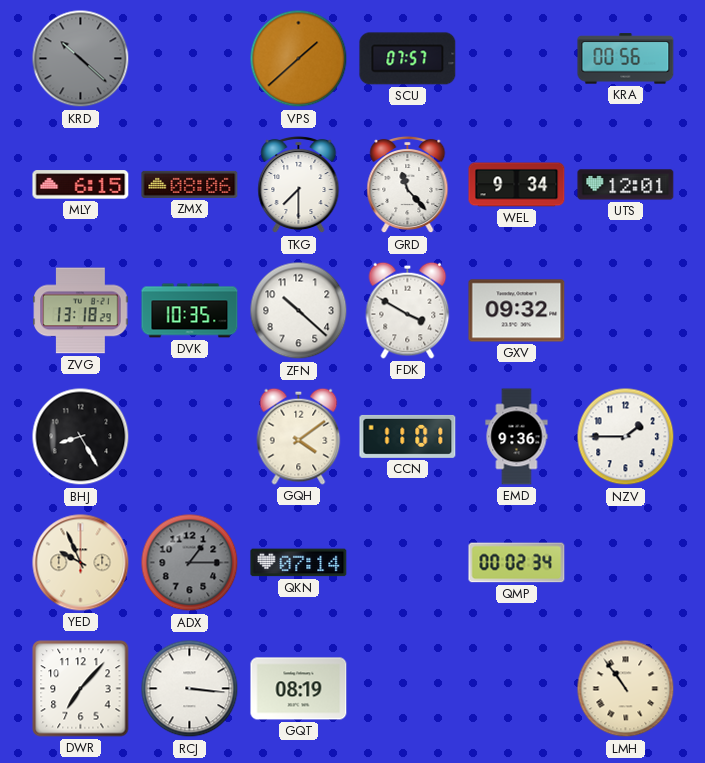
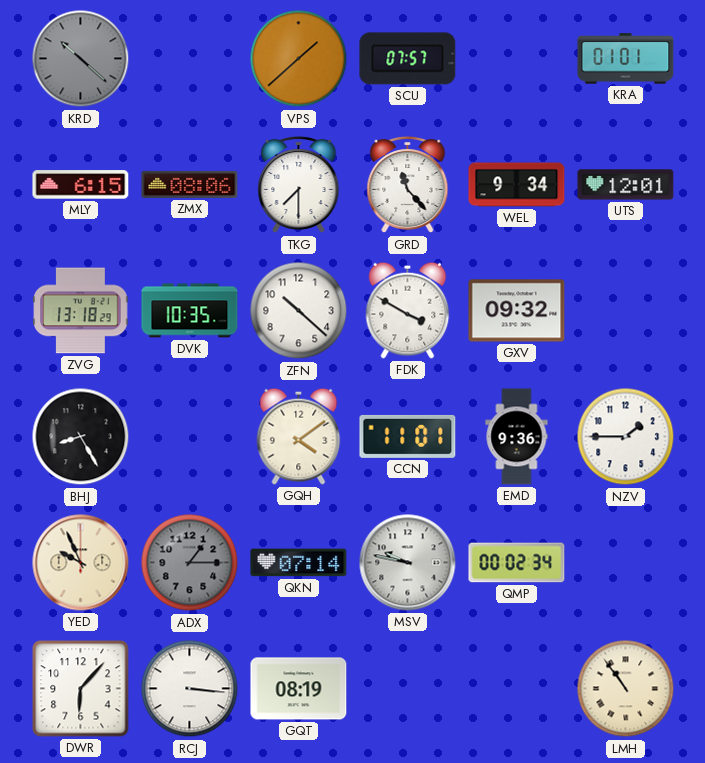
KRA: 00:56 -> 01:01 (626, 59)
MSV: none -> 9:47 (408, 563)
DWR: 7:07 -> 6:07 (81, 689)
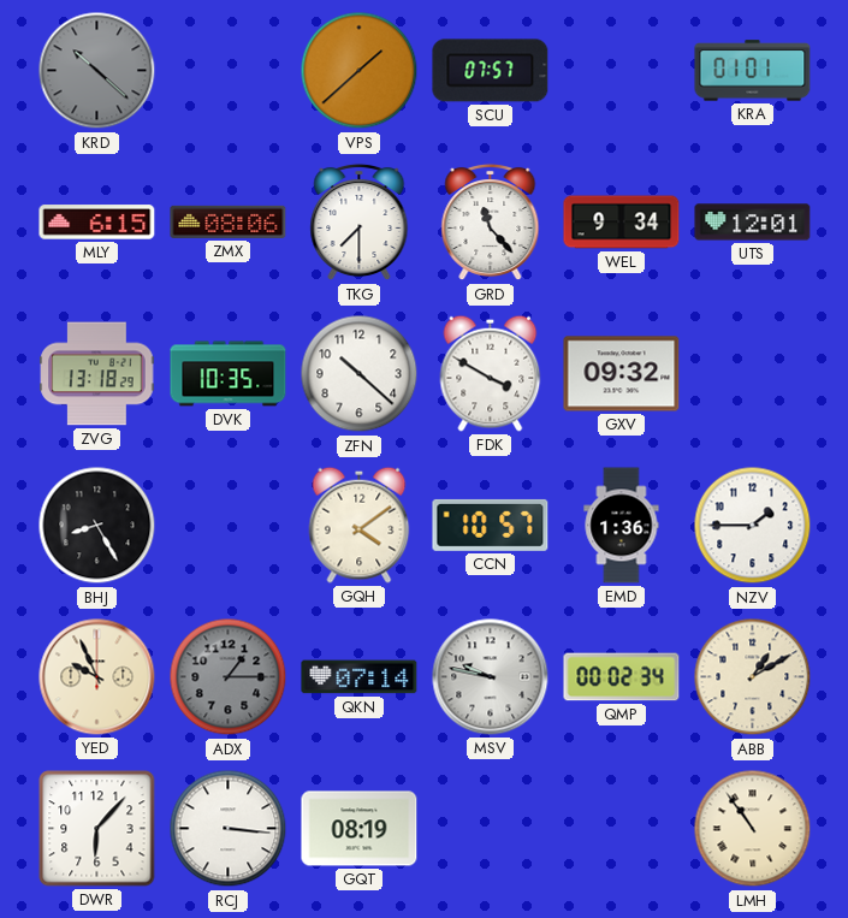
CCN: 11:01 -> 10:57 (491, 525)
EMD: 9:36 -> 1:36 (622, 526)
ABB: none -> 1:10 (753, 677)
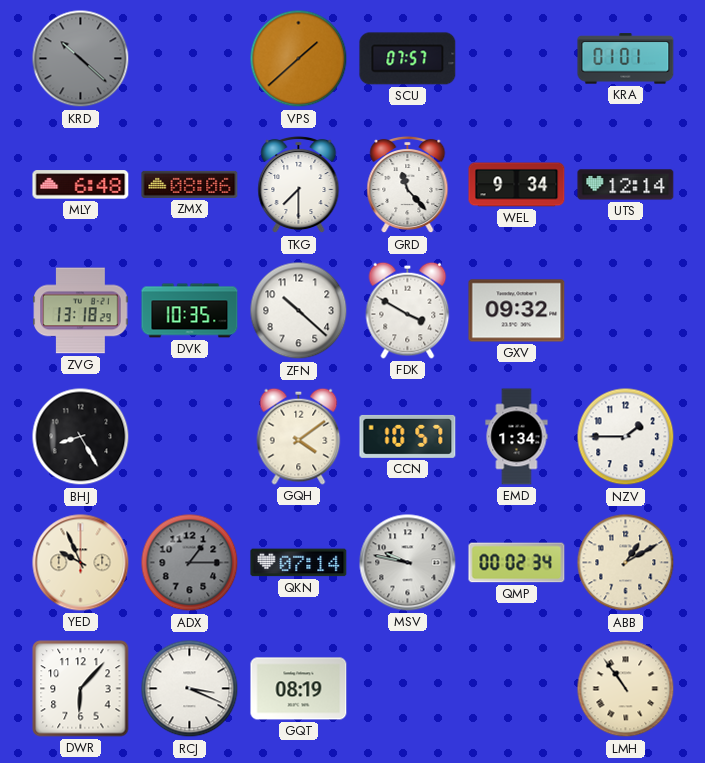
MLY: 6:15 -> 6:48 (81, 185)
UTS: 12:01 -> 12:14 (626, 185)
EMD: 1:36 -> 1:34 (517, 437)
RCJ: 3:16 -> 3:19 (190, 689)
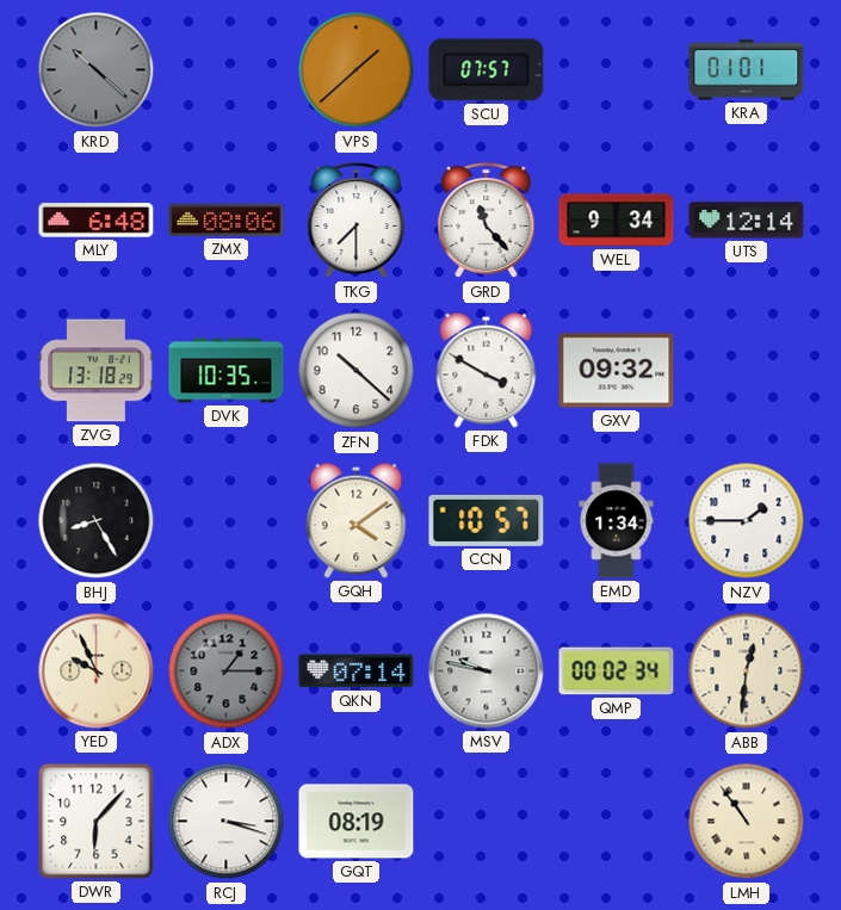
ABB: 1:10 -> 12:31 (747, 671)
RCJ: 3:19 -> 3:18 (227, 822)
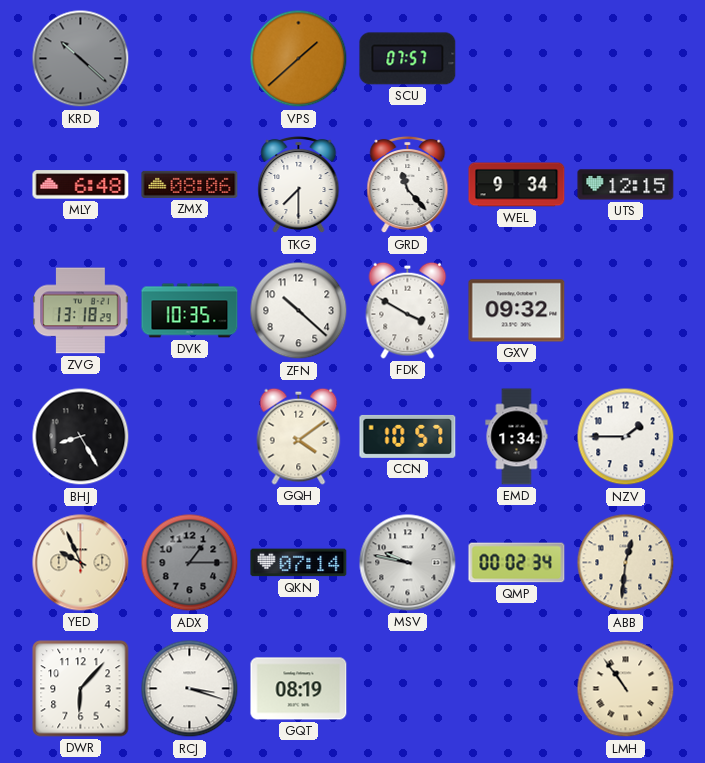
KRA: 01:01 -> none (747, 70)
UTS: 12:14 -> 12:15 (626, 185)
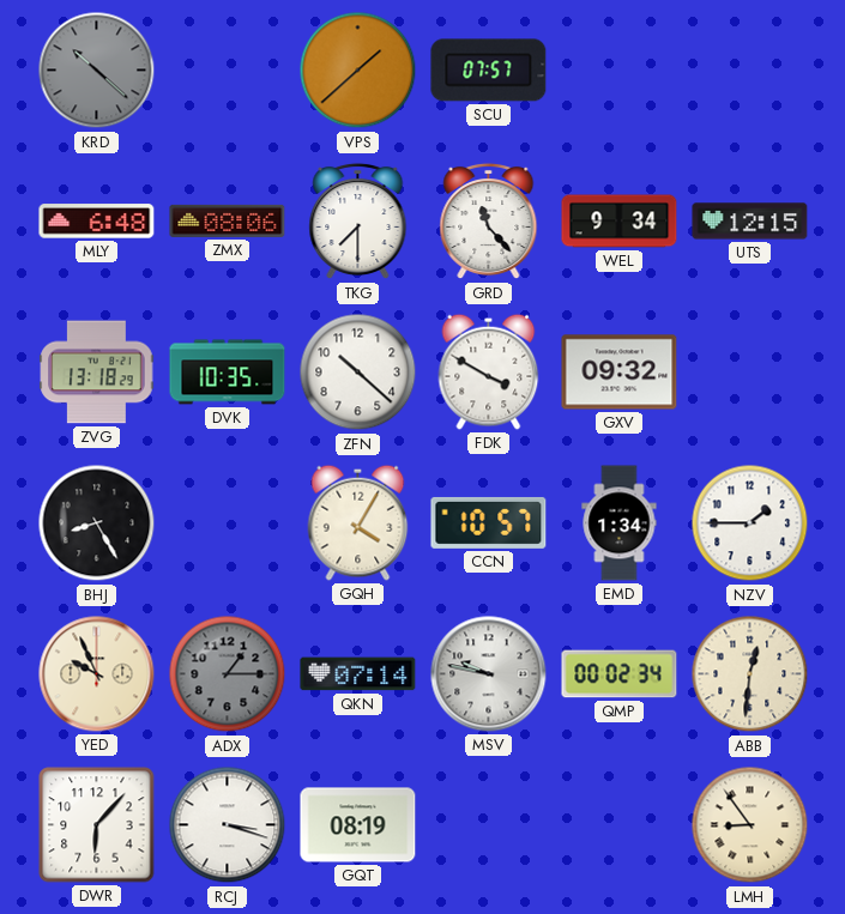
GQH: 4:09 -> 4:05 (358, 522)
LMH: 10:54 -> 8:54 (750, 825)
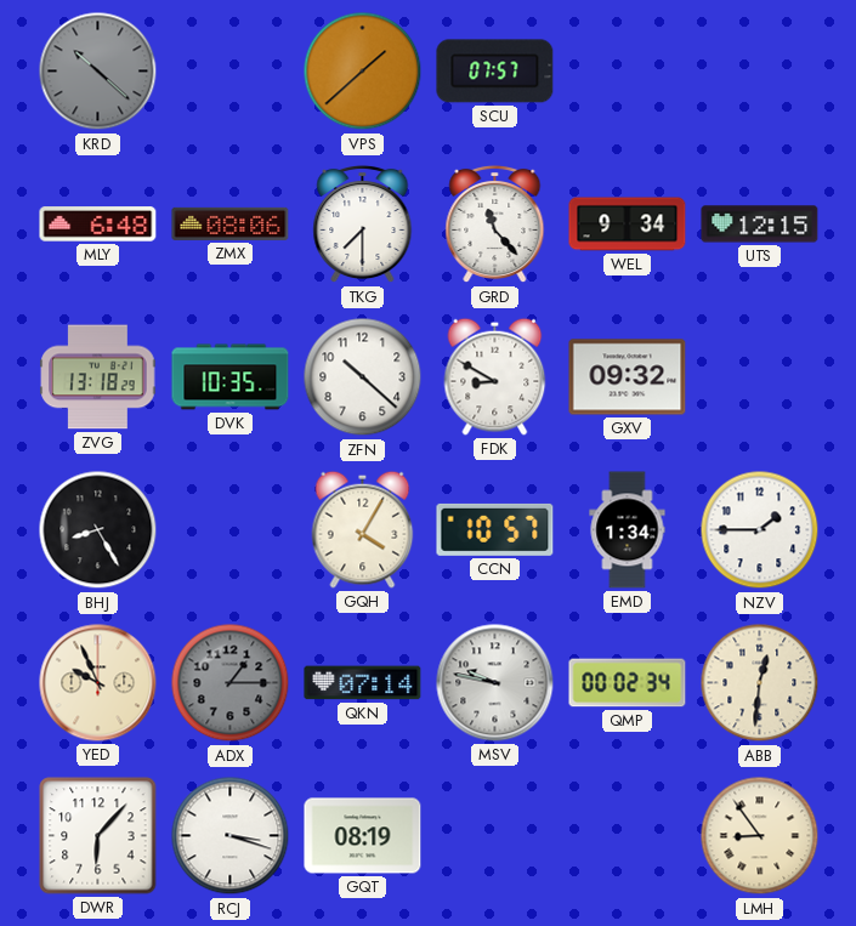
FDK: 3:50 -> 8:50 (495, 376)
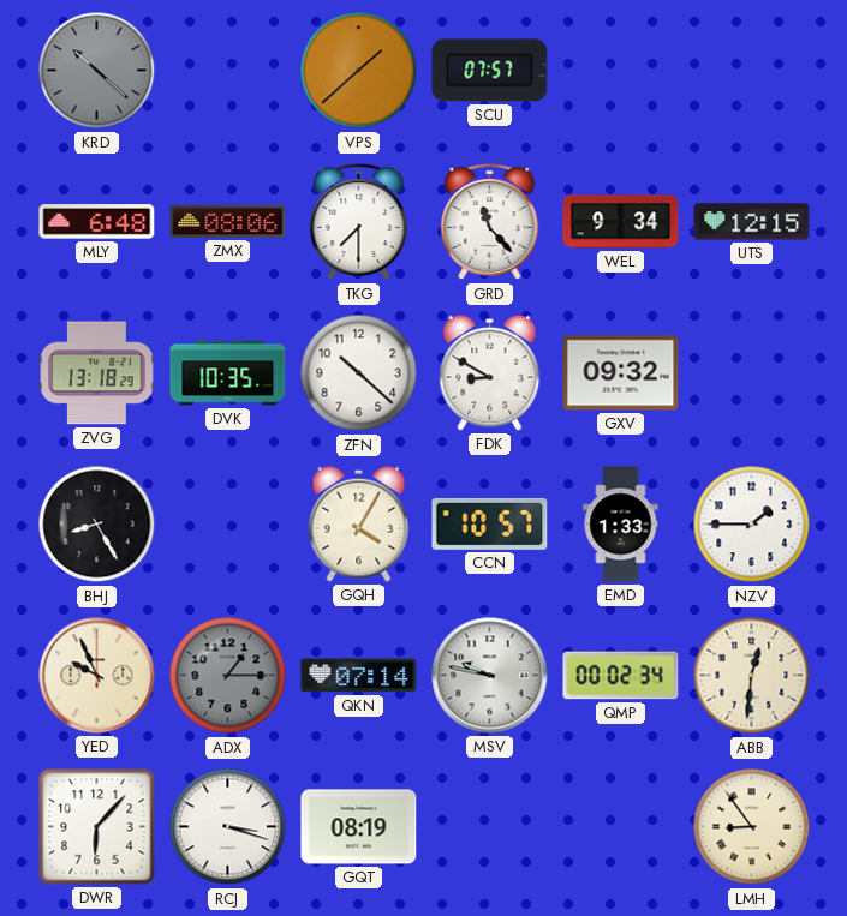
EMD: 1:34 -> 1:33 (621, 525)
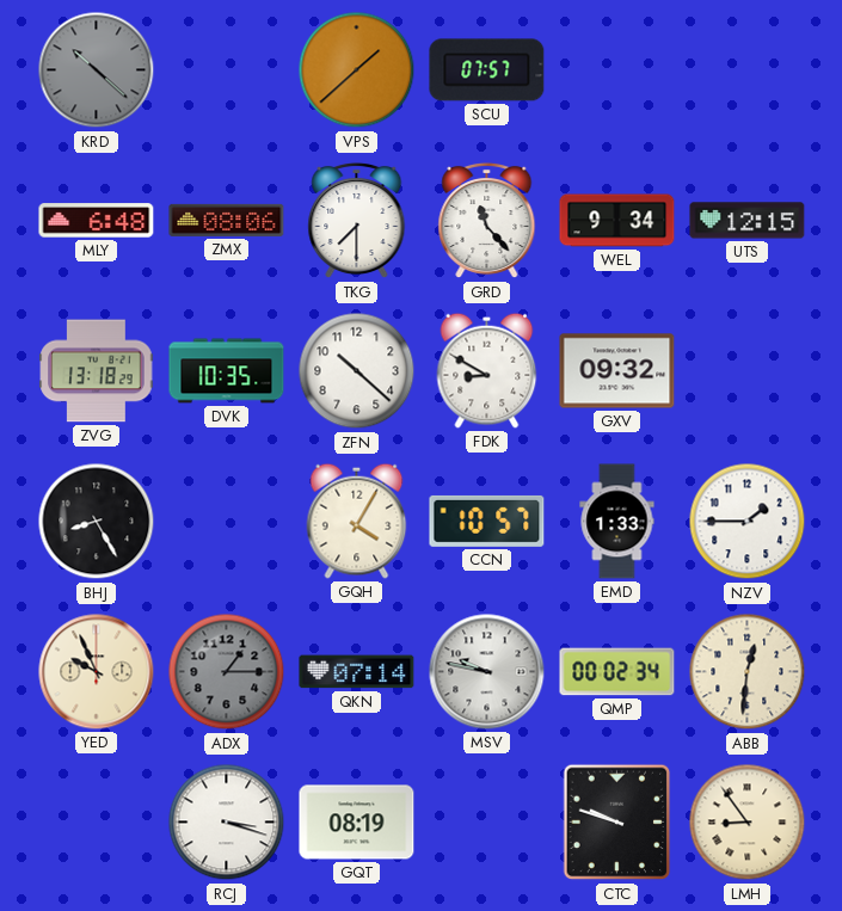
DWR: 6:07 -> none (97, 827)
CTC: none -> 9:48 (617, 823)
